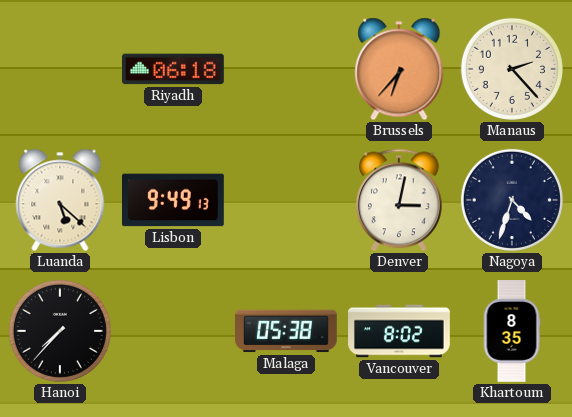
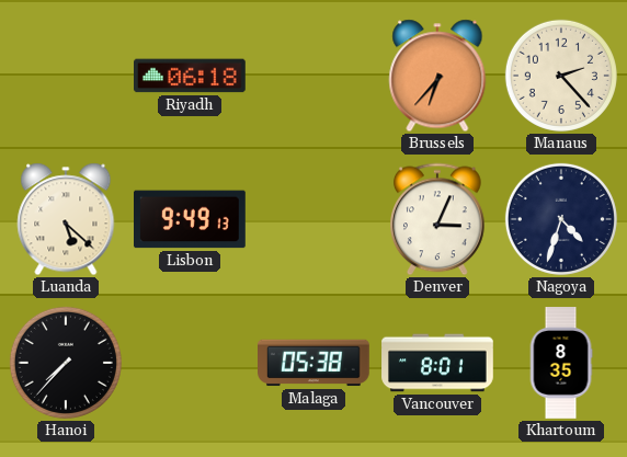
Denver: 3:02 -> 3:04 (438, 219)
Vancouver: 8:02 -> 8:01 (437, 363)
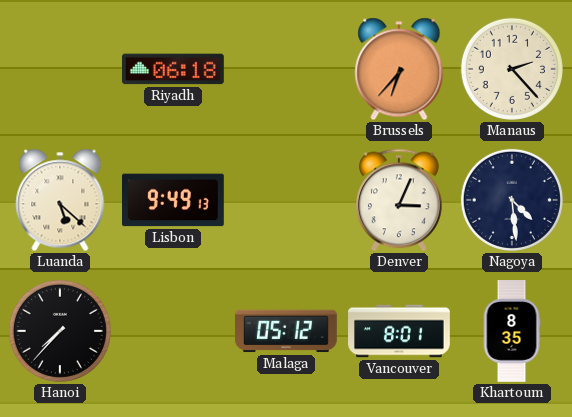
Nagoya: 4:33 -> 4:29 (512, 200)
Malaga: 05:38 -> 05:12 (287, 331)
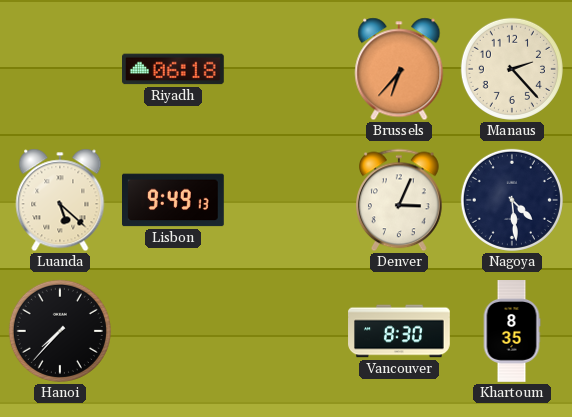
Malaga: 05:12 -> none (287, 331)
Vancouver: 8:01 -> 8:30 (399, 331)
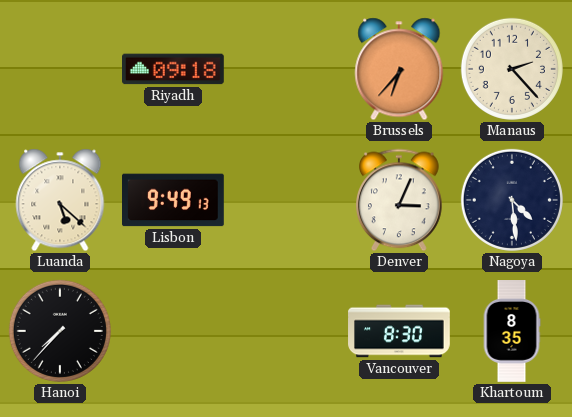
Riyadh: 06:18 -> 09:18 (174, 69)
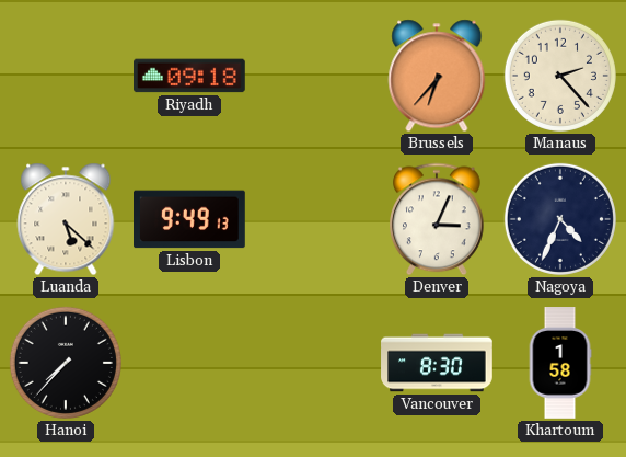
Nagoya: 4:29 -> 4:34 (560, 219)
Khartoum: 8:35 -> 1:58 (560, 363)
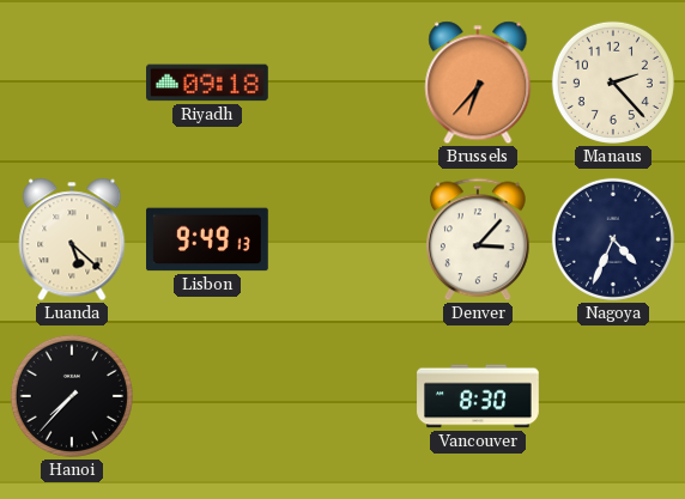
Denver: 3:04 -> 3:07 (479, 239)
Khartoum: 1:58 -> none (560, 363)
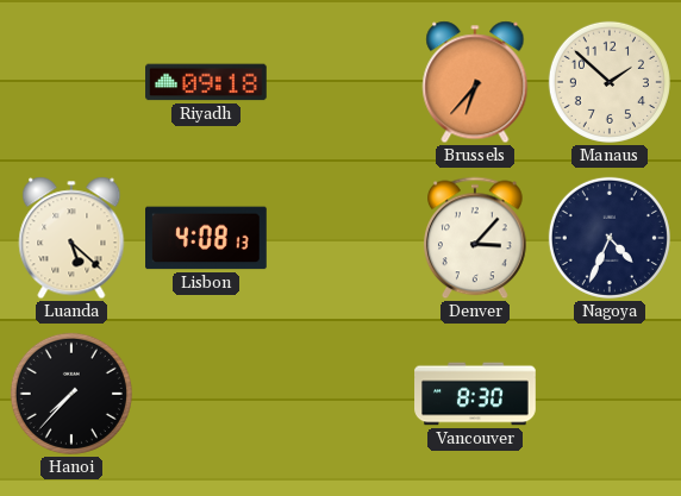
Manaus: 2:23 -> 1:52 (610, 82)
Lisbon: 9:49 -> 4:08 (207, 238)
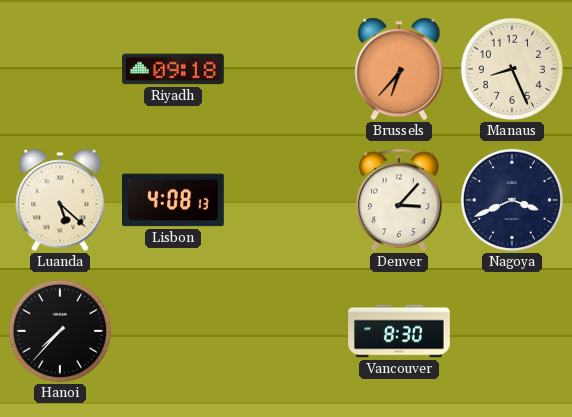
Manaus: 1:52 -> 8:26 (512, 69)
Nagoya: 4:34 -> 3:41 (512, 200)
